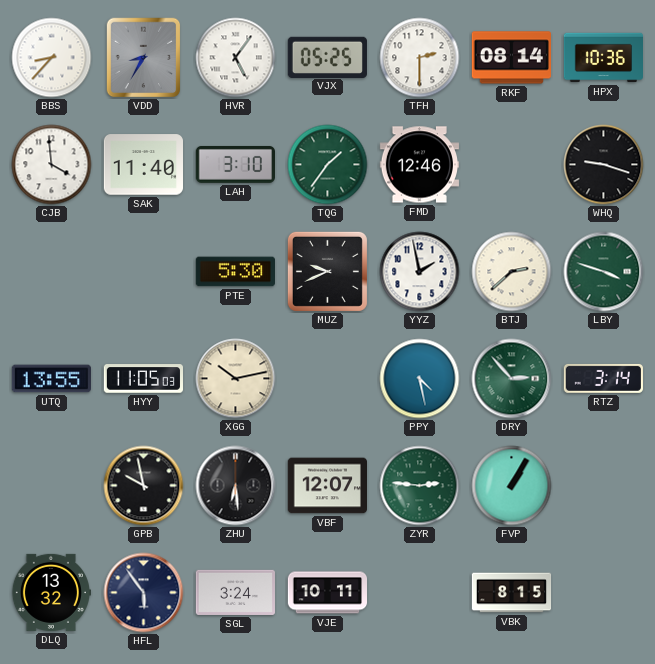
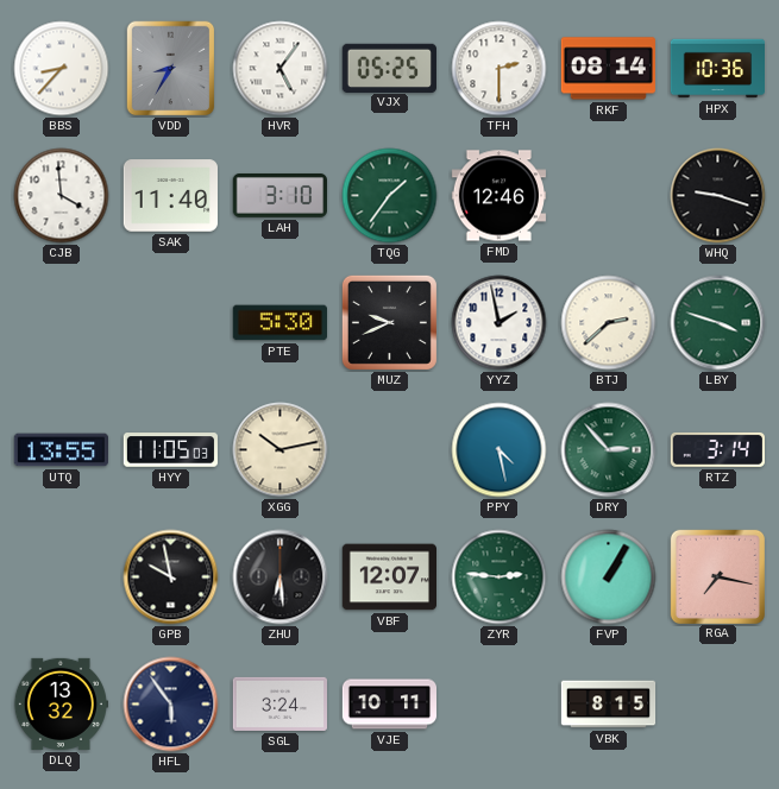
RGA: none -> 7:17 (717, 576)
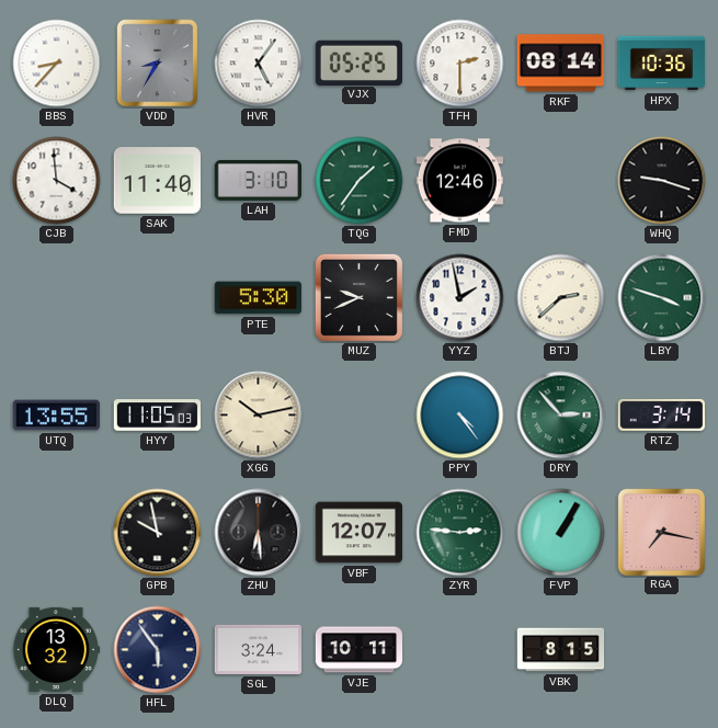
PPY: 4:28 -> 4:24 (460, 416)
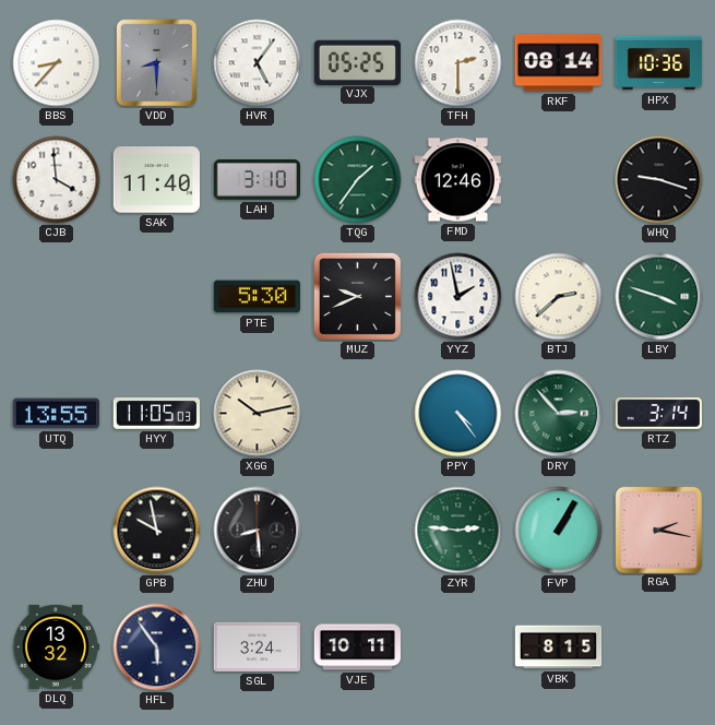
VDD: 8:35 -> 8:30 (157, 63)
ZHU: 6:29 -> 8:29 (258, 531)
VBF: 12:07 -> none (358, 533)
RGA: 7:17 -> 2:17 (658, 530)
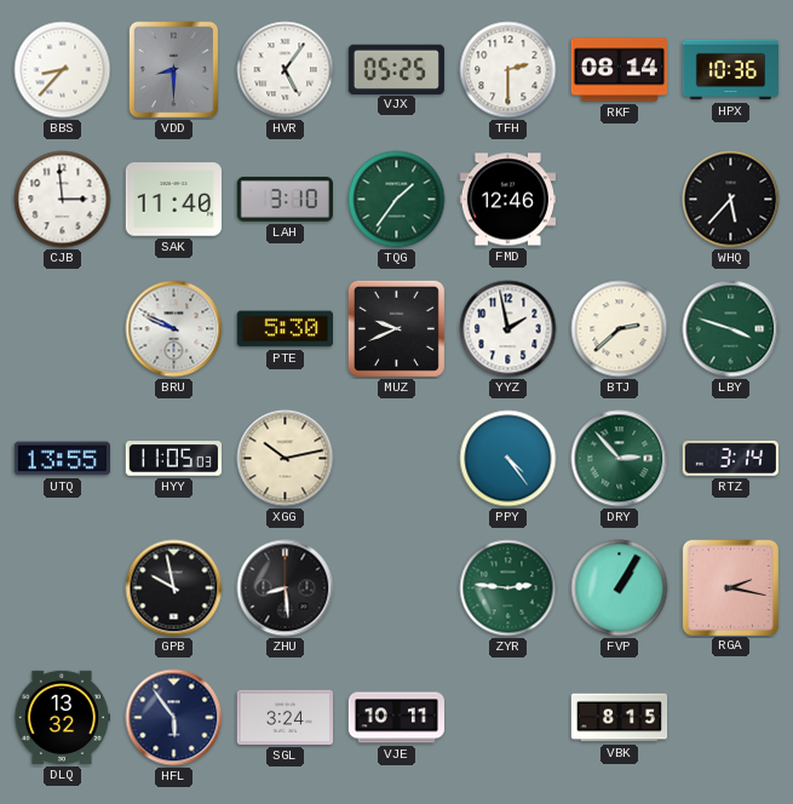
CJB: 3:59 -> 2:59 (63, 200)
WHQ: 9:18 -> 5:37 (731, 200)
BRU: none -> 9:49 (174, 329)
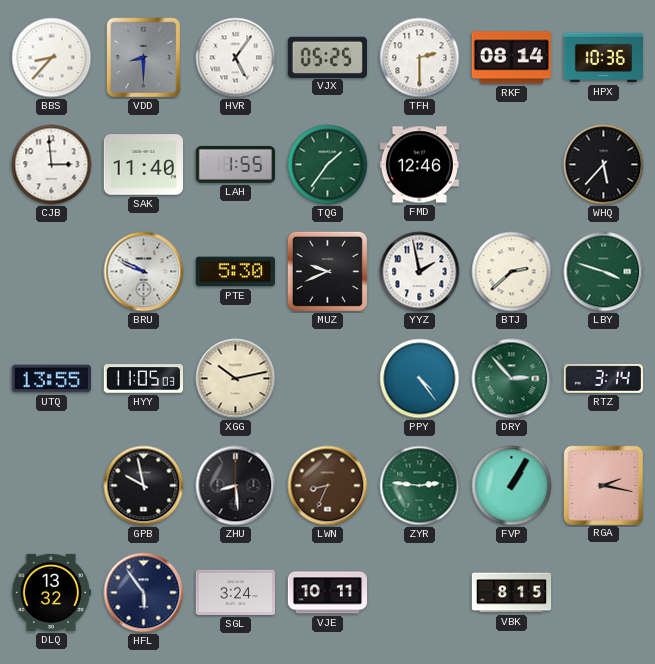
LAH: 3:10 -> 1:55 (235, 164)
LWN: none -> 8:34 (328, 486)
